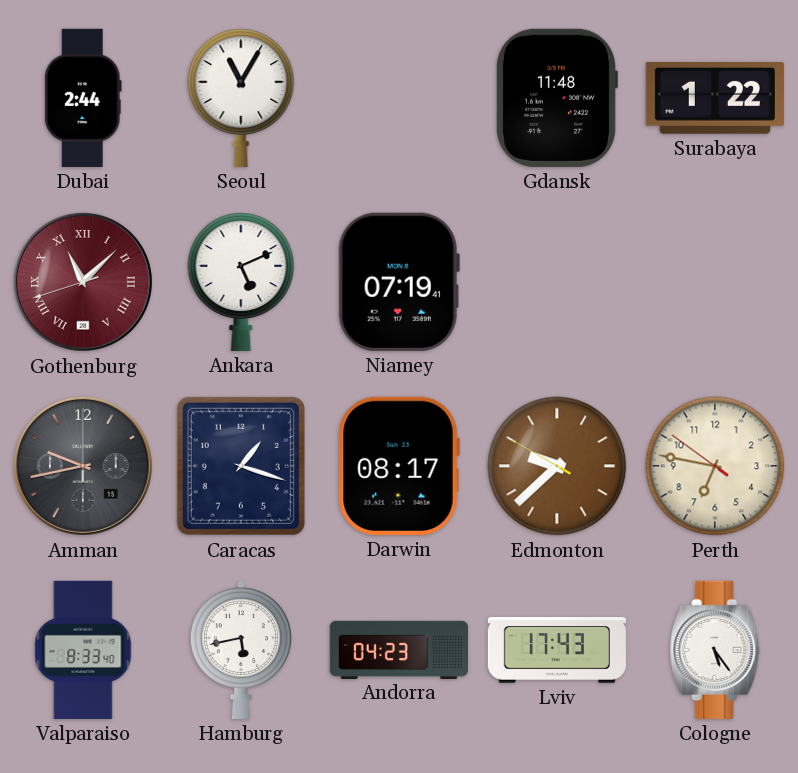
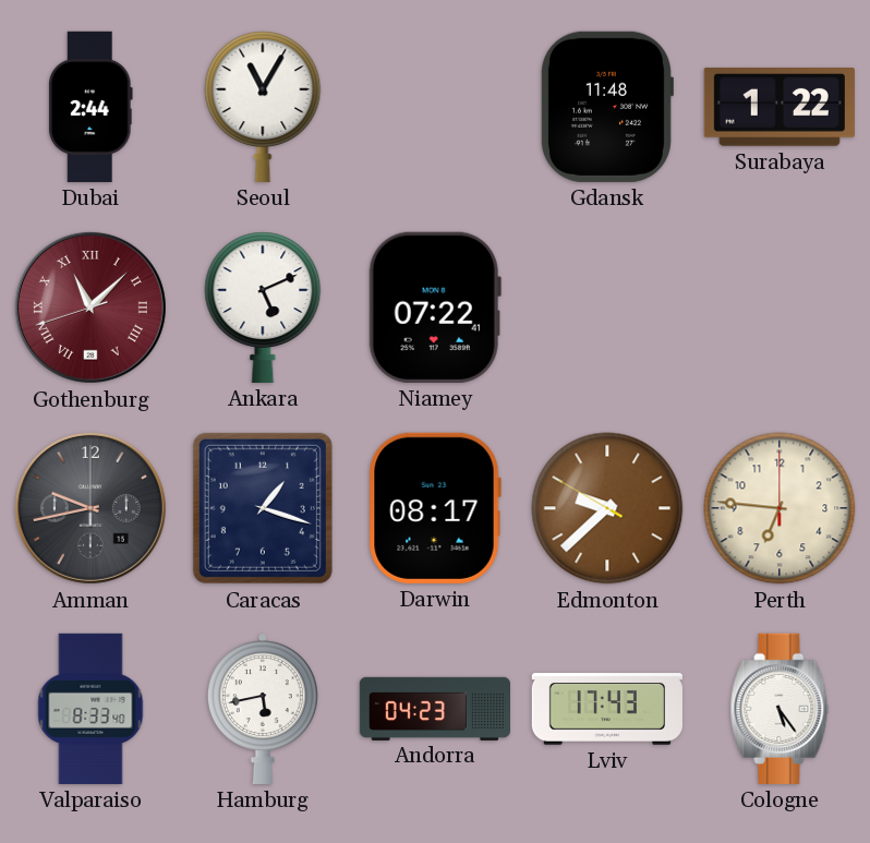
Niamey: 07:19 -> 07:22 (435, 308)
Perth: 6:46:51 -> 6:46:00 (780, 508)
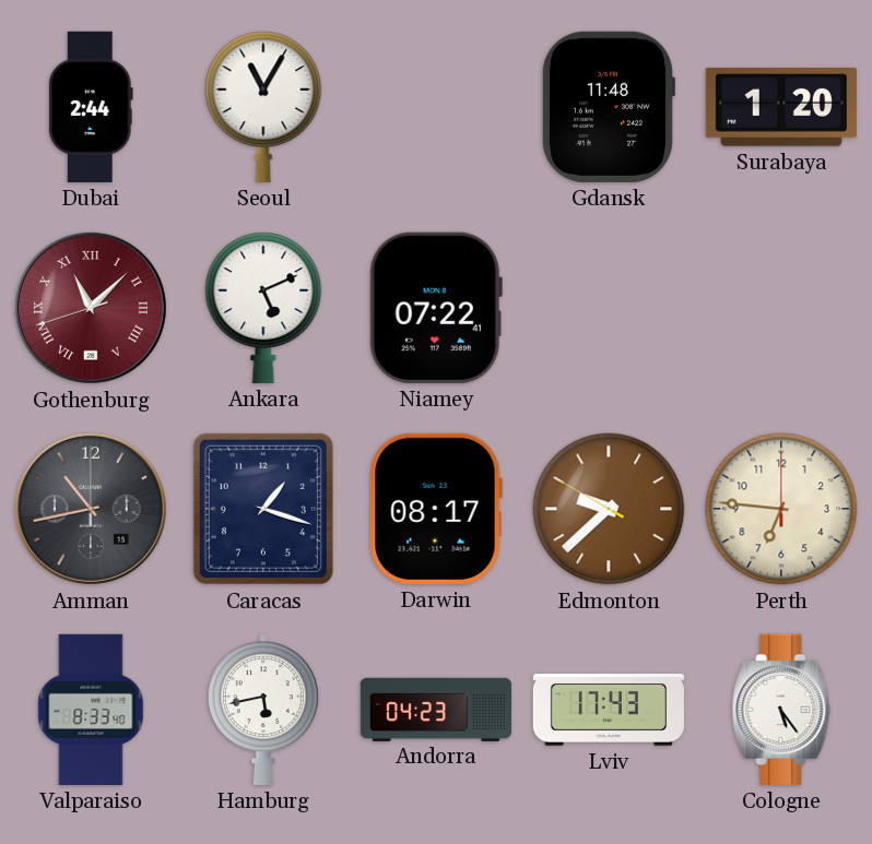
Surabaya: 1:22 -> 1:20 (781, 108)
Amman: 9:43 -> 10:43 (91, 509)
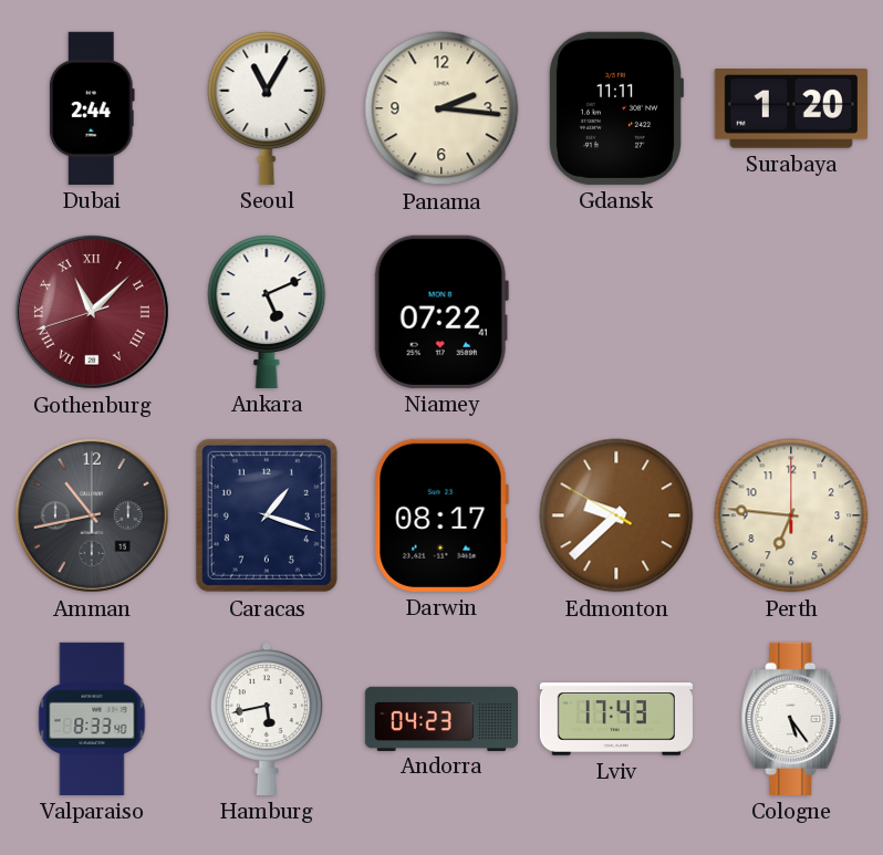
Panama: none -> 2:16 (442, 108)
Gdansk: 11:48 -> 11:11 (615, 108)
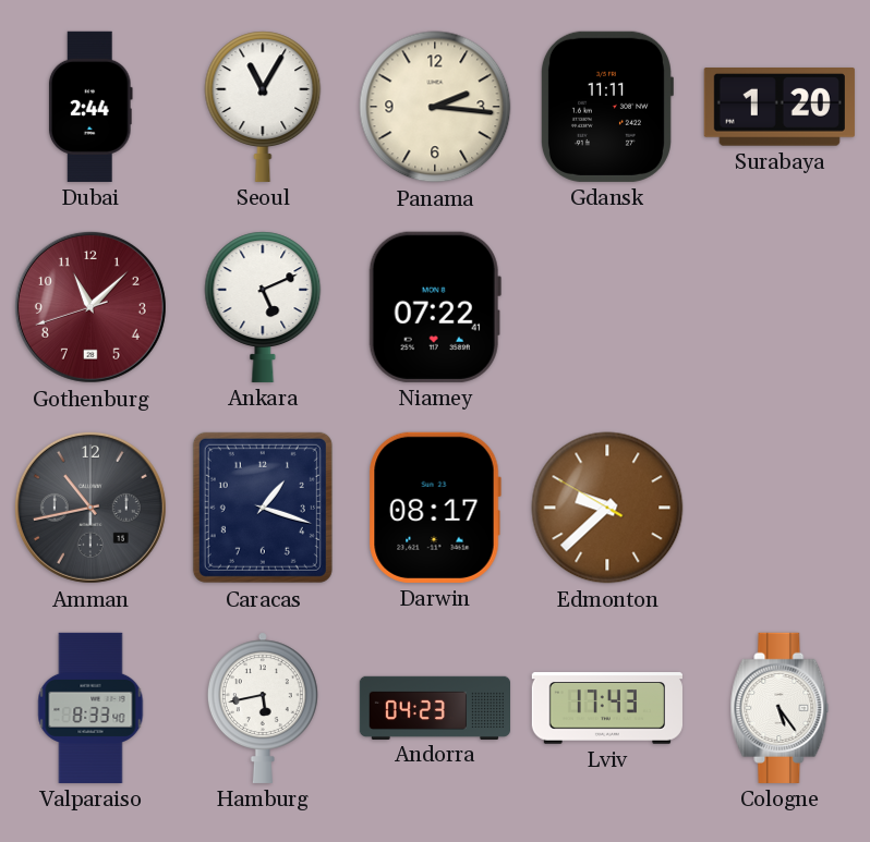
Gothenburg numerals: Roman -> Arabic (90, 307)
Perth: 6:46 -> none (791, 515)
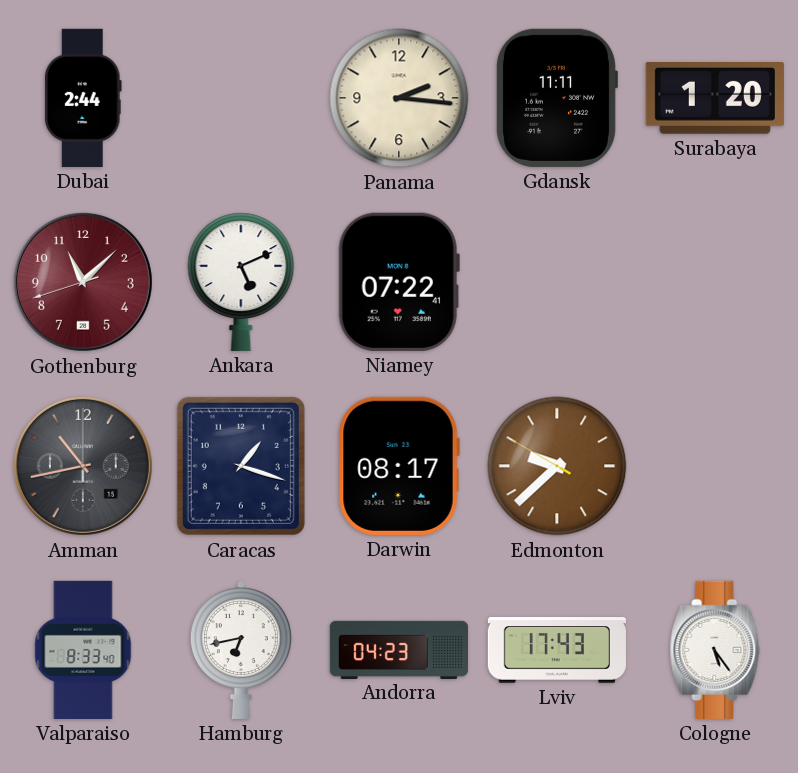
Seoul: 11:05 -> none (263, 107)
Hamburg: 5:43 -> 6:43 (241, 650)
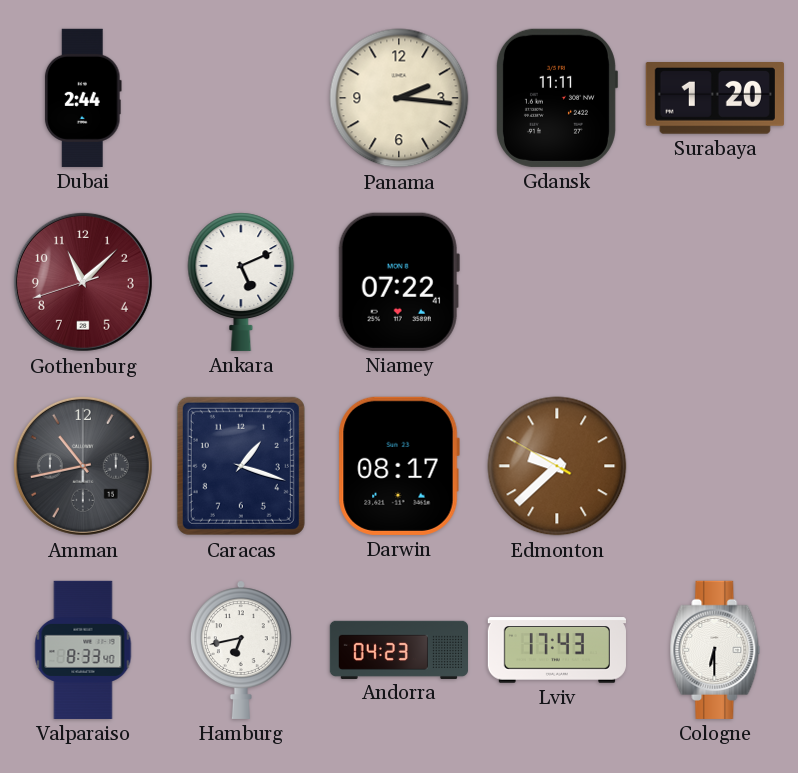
Cologne: 5:24 -> 6:30 (715, 650)
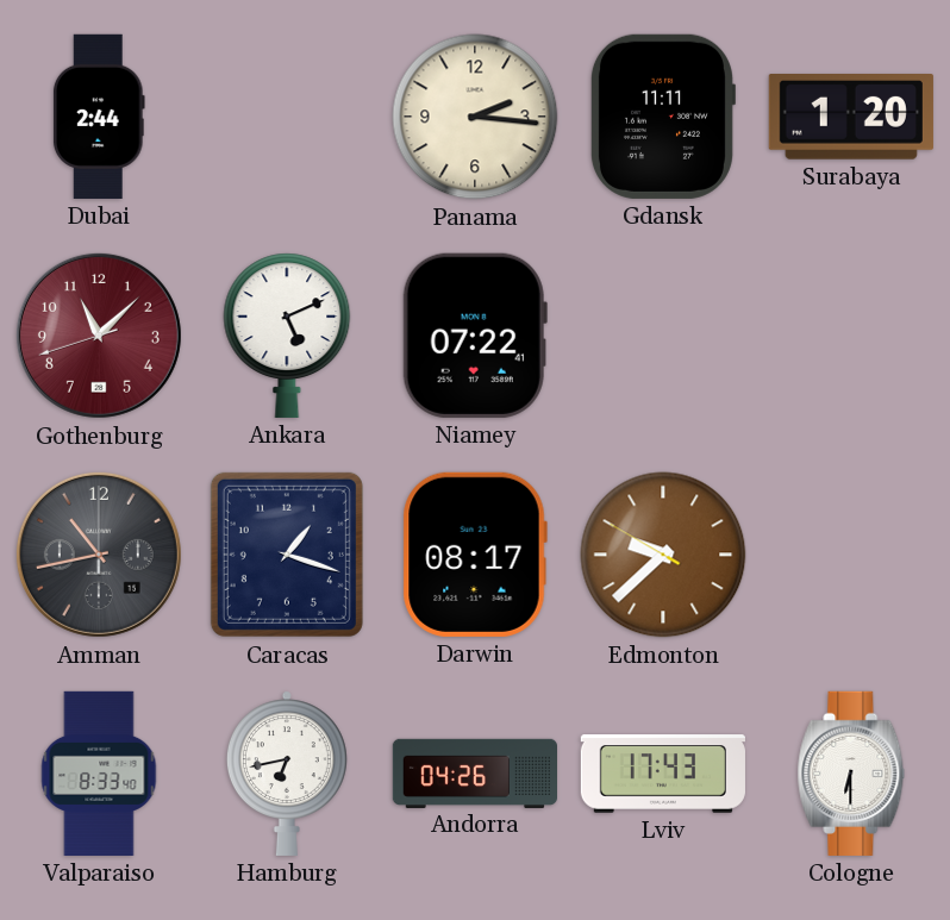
Andorra: 04:23 -> 04:26 (474, 772)
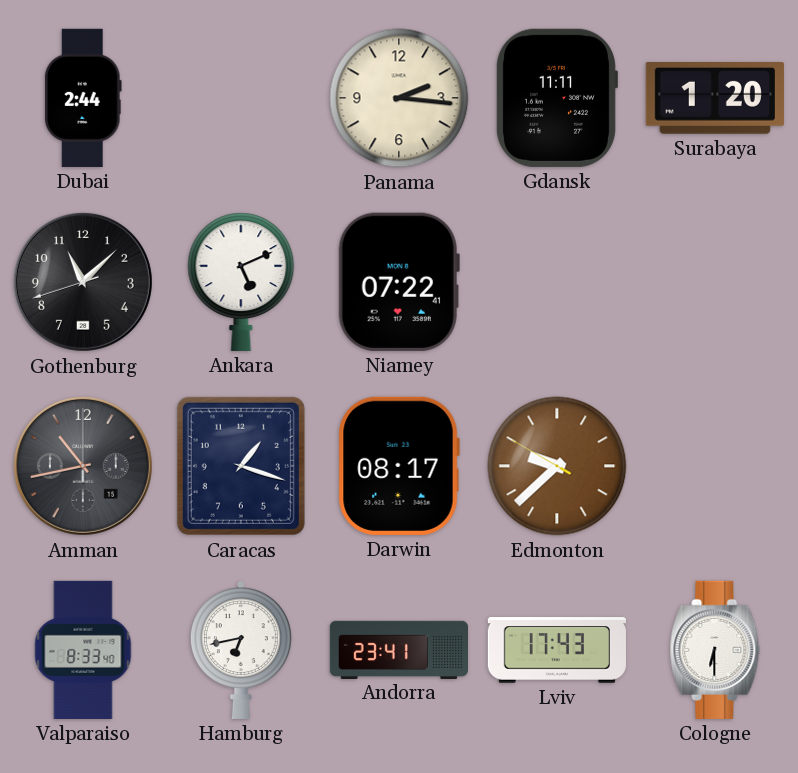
Gothenburg dial: burgundy -> black (83, 282)
Andorra: 04:26 -> 23:41 (398, 649)
